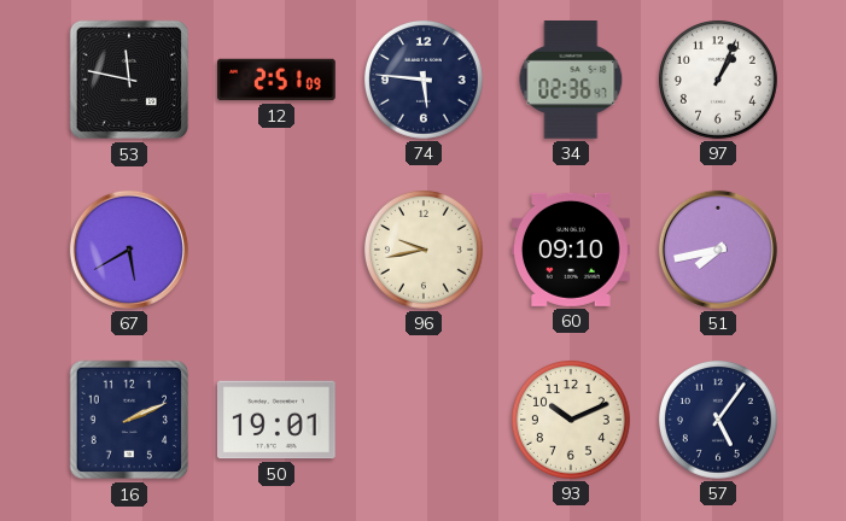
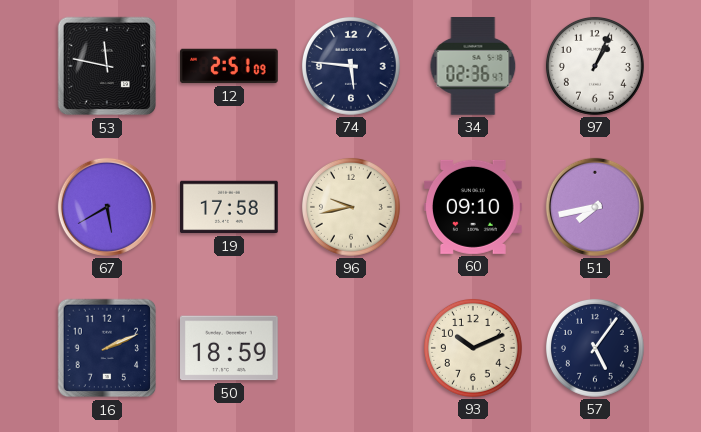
19: none -> 17:58 (230, 207)
50: 19:01 -> 18:59 (230, 348)
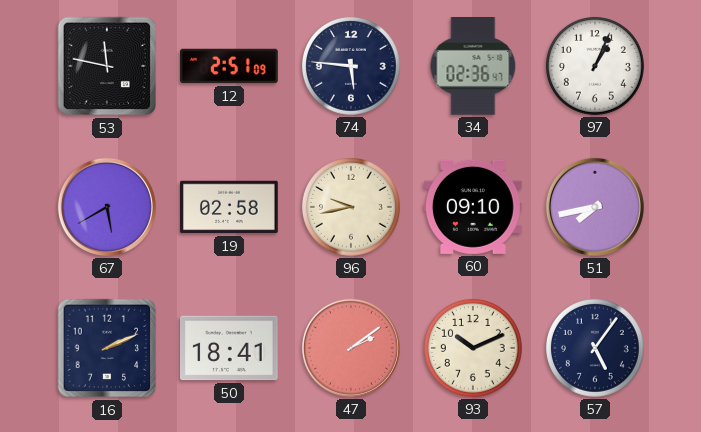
19: 17:58 -> 02:58 (230, 207)
50: 18:59 -> 18:41 (230, 348)
47: none -> 2:09 (351, 348)
